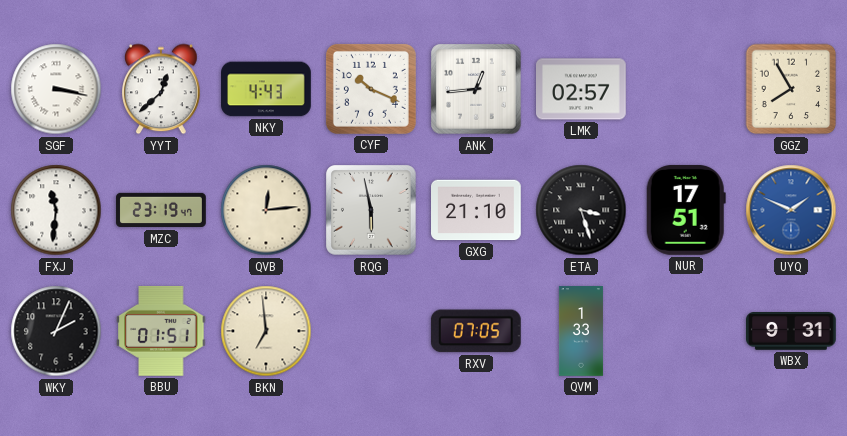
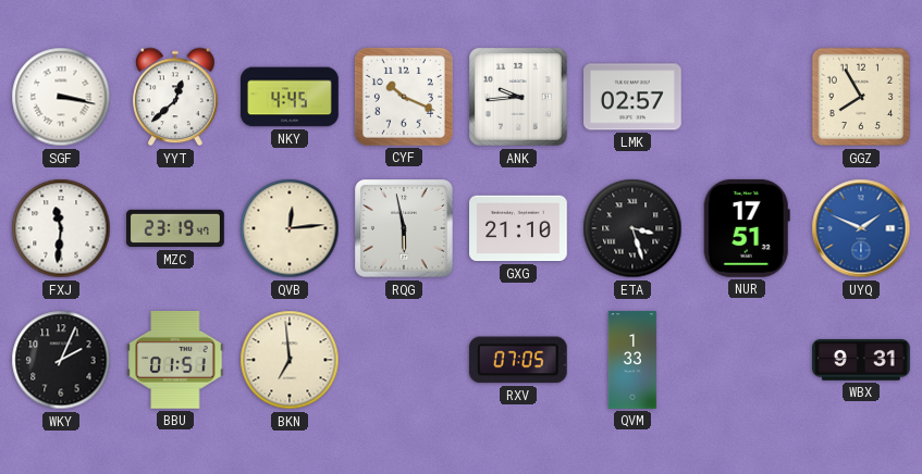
NKY: 4:43 -> 4:45 (290, 97)
ANK: 12:44 -> 9:44 (518, 97)
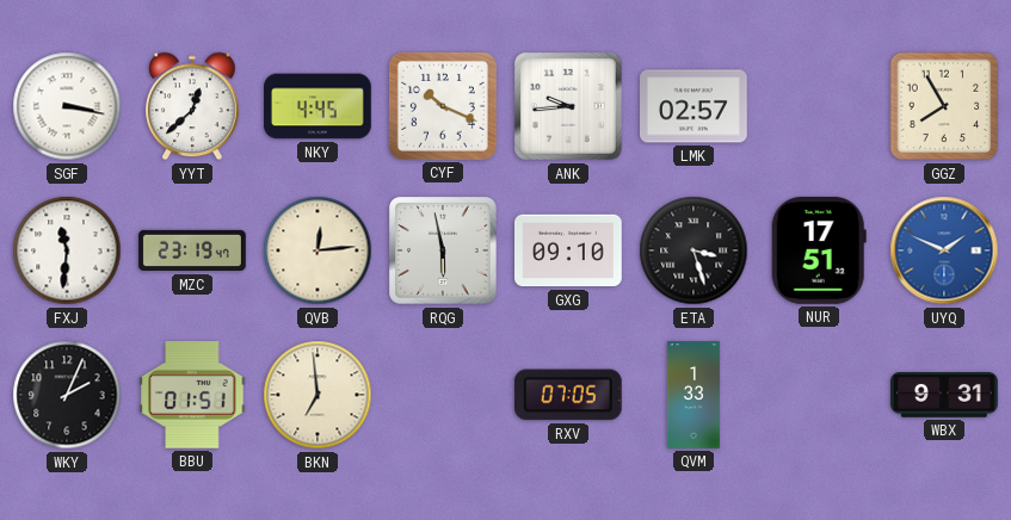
GXG: 21:10 -> 09:10 (569, 250)
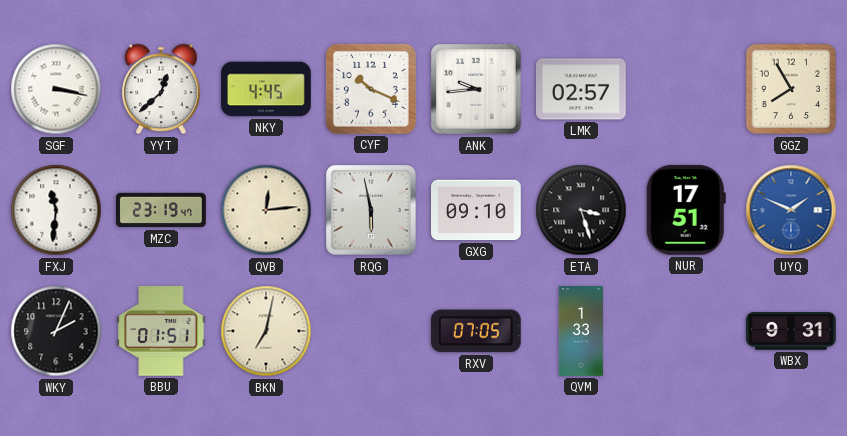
BKN: 6:59 -> 7:02 (266, 331)
